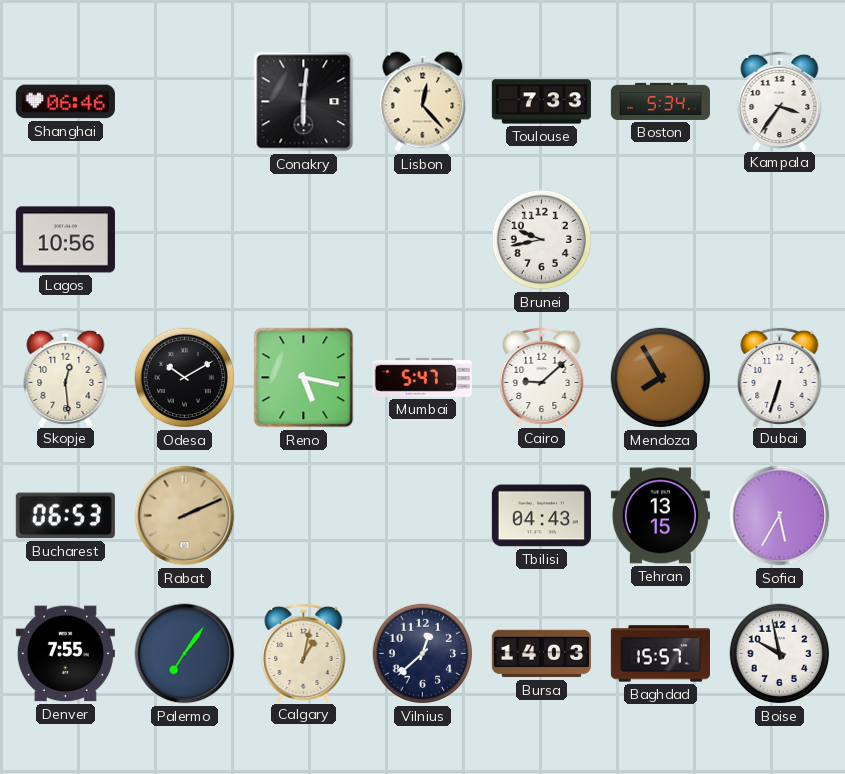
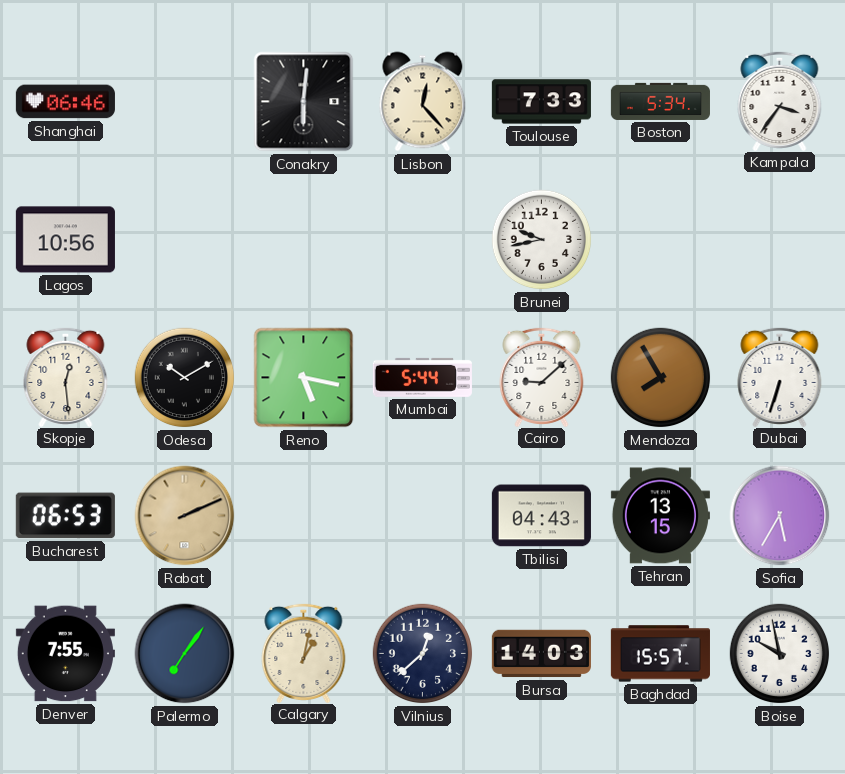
Mumbai: 5:47 -> 5:44 (422, 377)
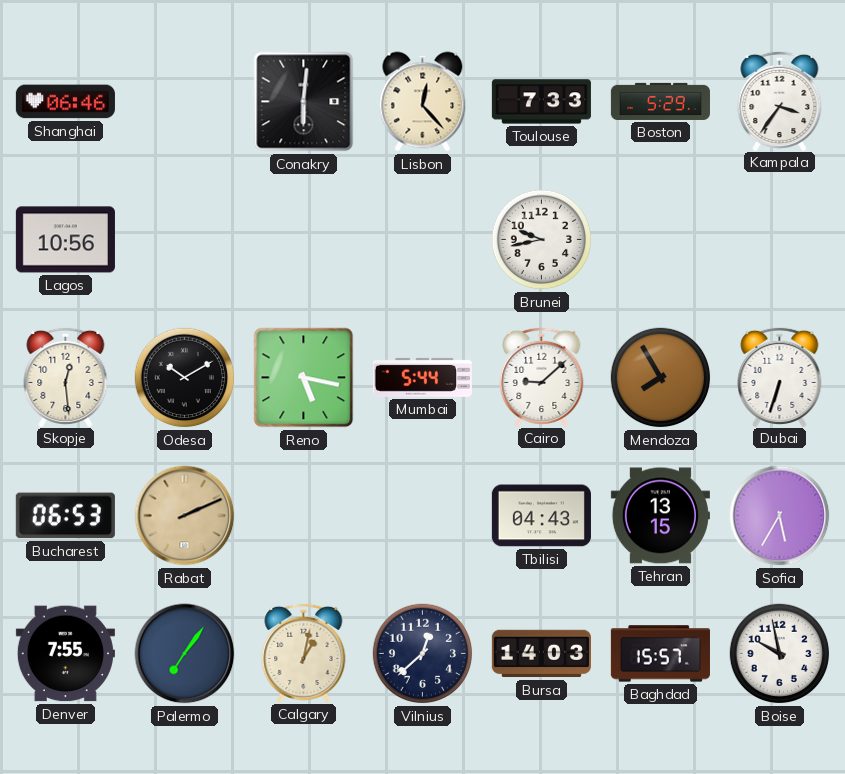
Boston: 5:34 -> 5:29 (660, 101)
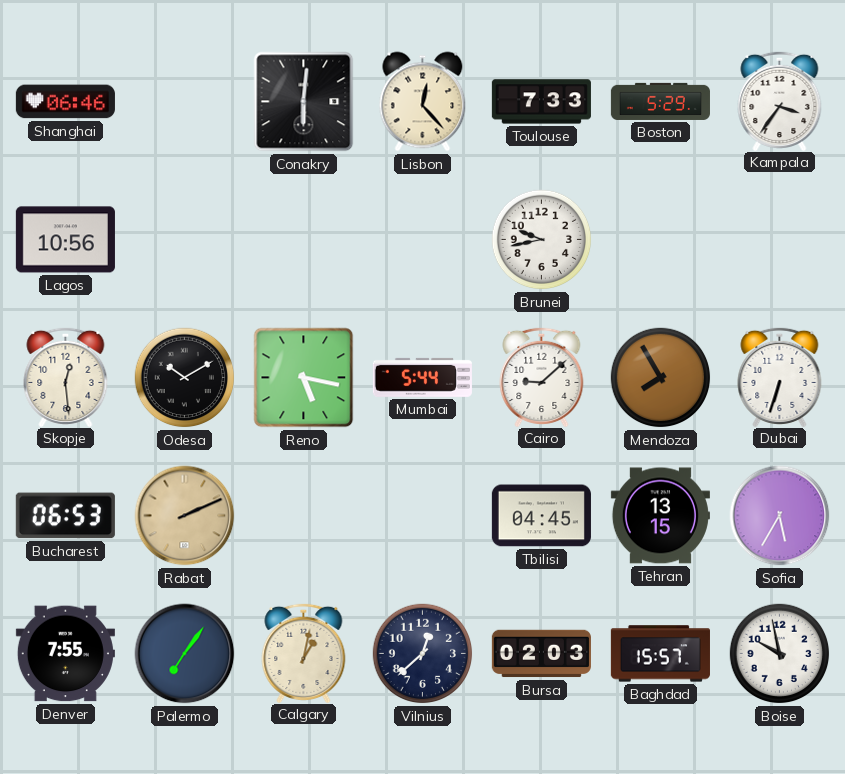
Tbilisi: 04:43 -> 04:45 (541, 516)
Bursa: 14:03 -> 02:03 (541, 654)
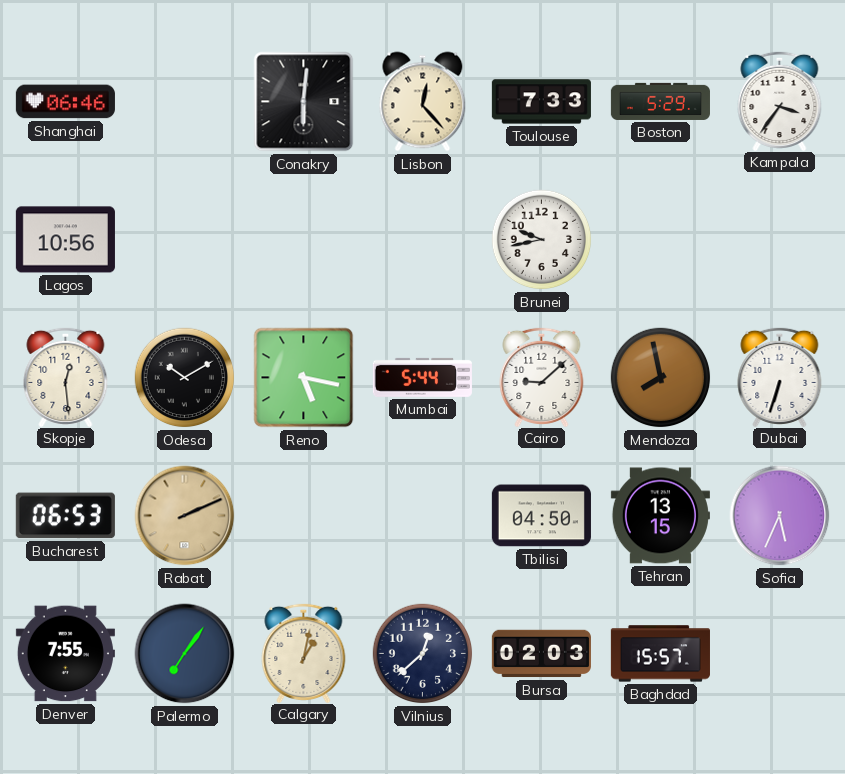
Mendoza: 7:55 -> 7:58 (661, 378)
Tbilisi: 04:45 -> 04:50 (541, 516)
Sofia: 5:35 -> 5:34 (780, 516)
Boise: 9:58 -> none (780, 654)
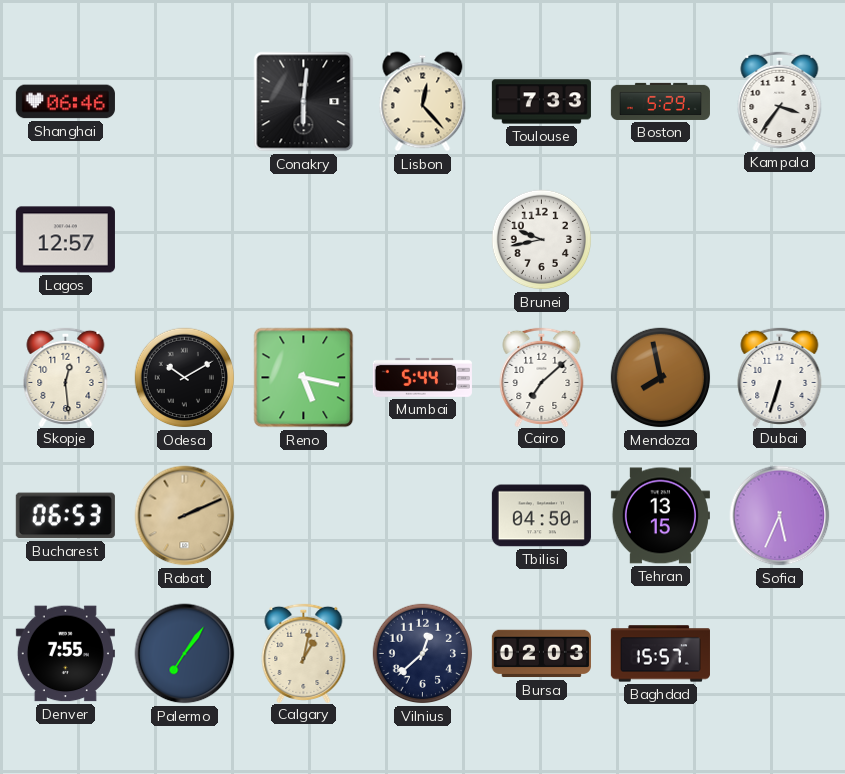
Lagos: 10:56 -> 12:57 (65, 240)
Cairo: 9:08 -> 7:08 (542, 376)
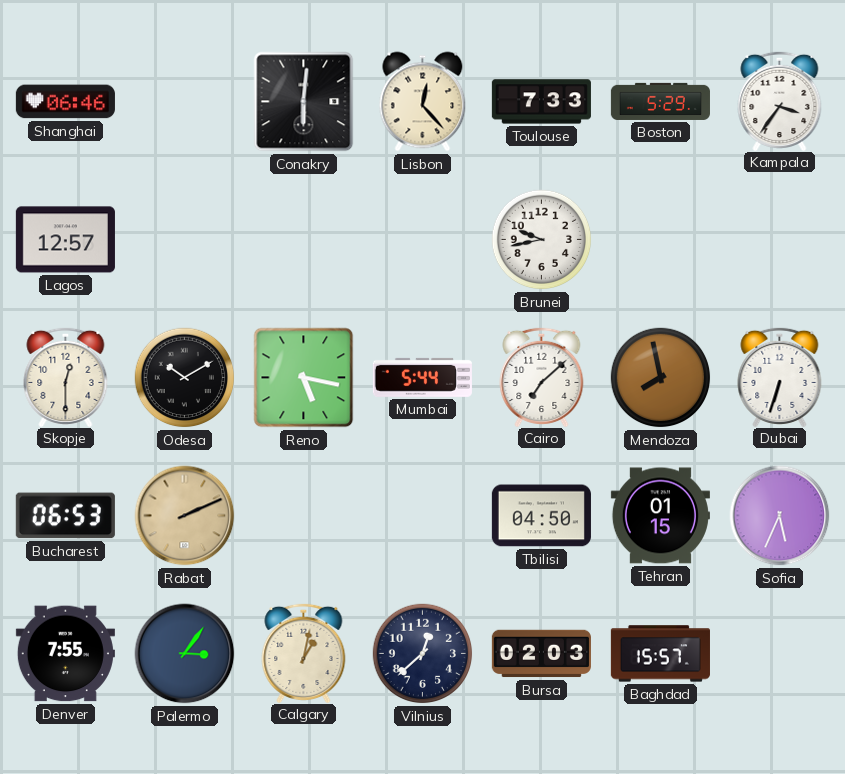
Skopje: 12:29 -> 12:30 (66, 376)
Tehran: 13:15 -> 01:15 (660, 516)
Palermo: 7:06 -> 3:06 (185, 654)
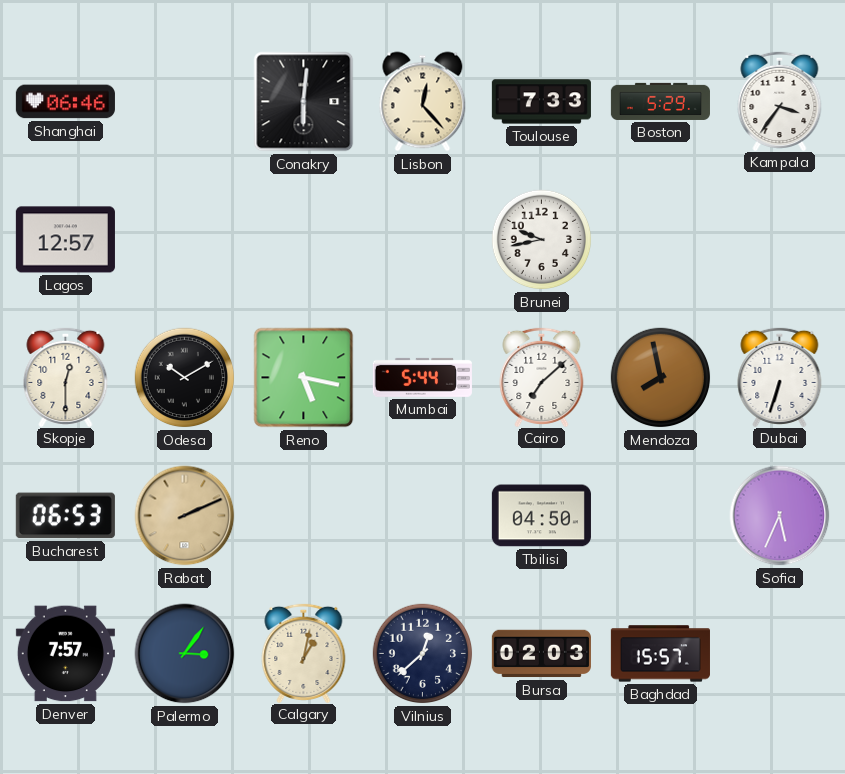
Tehran: 01:15 -> none (660, 516)
Denver: 7:55 -> 7:57 (65, 654)
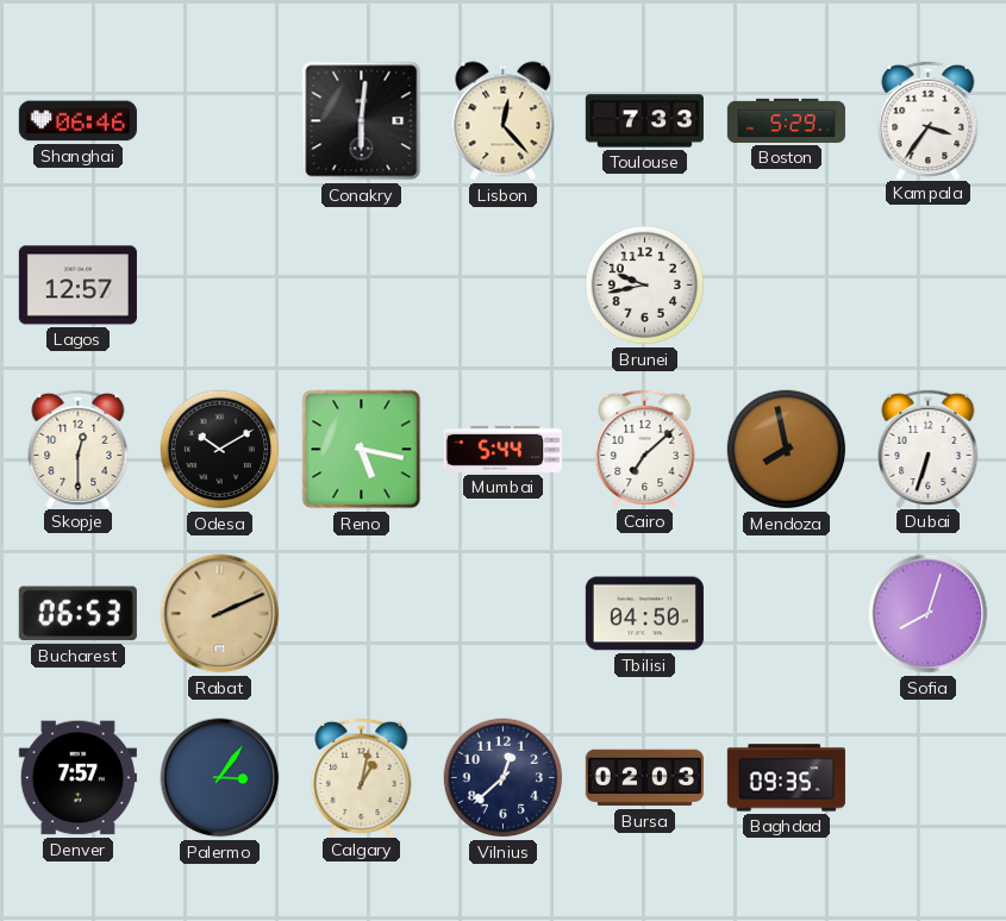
Sofia: 5:34 -> 8:03 (929, 614)
Baghdad: 15:57 -> 09:35 (786, 778)
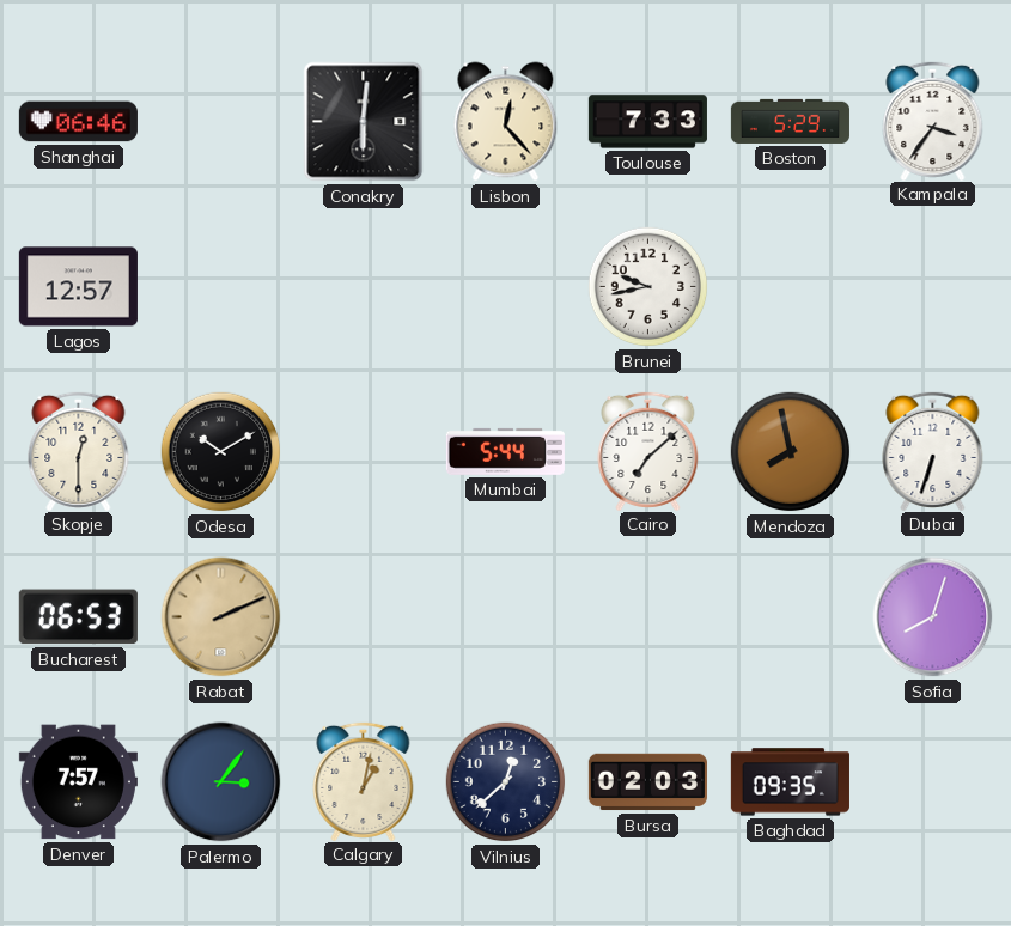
Reno: 5:17 -> none (362, 450)
Tbilisi: 04:50 -> none (644, 614)
